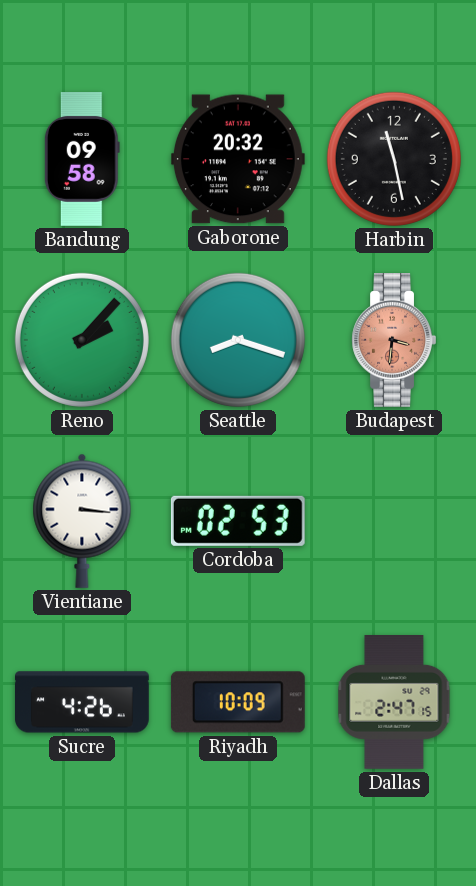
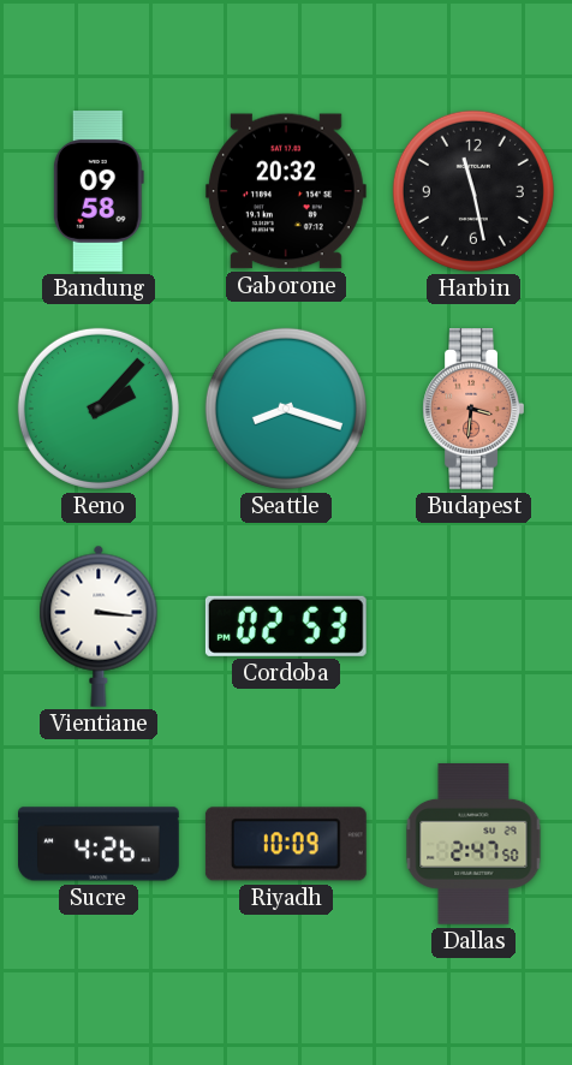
Dallas: 2:47:15 -> 2:47:50 (473, 845)
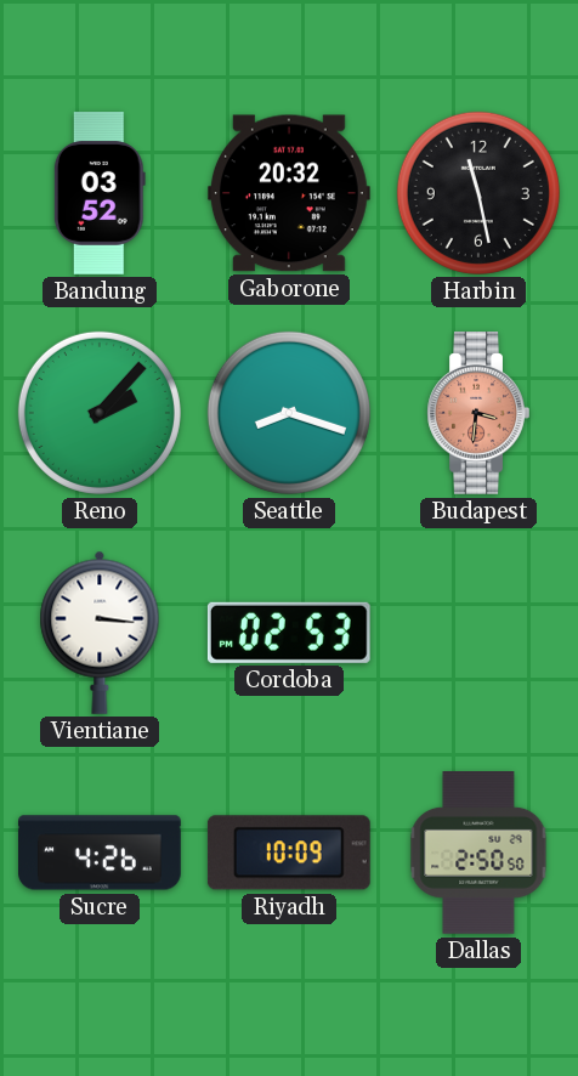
Bandung: 09:58 -> 03:52 (100, 194)
Dallas: 2:47 -> 2:50 (478, 854)
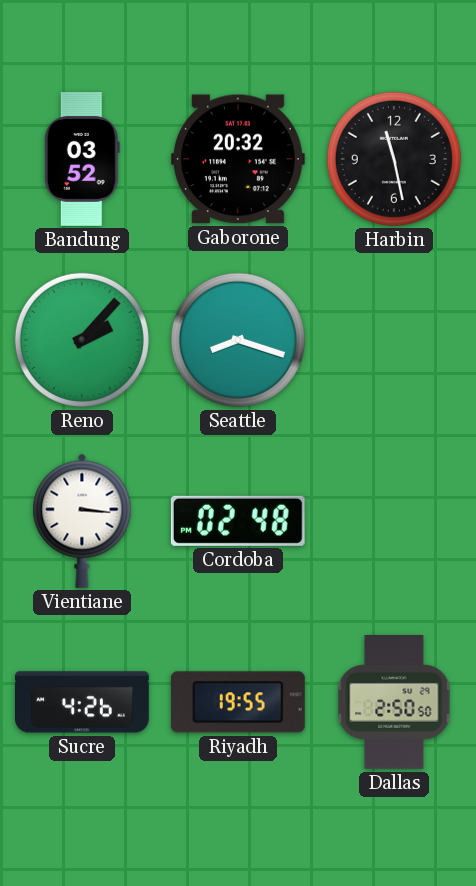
Budapest: 3:31 -> none (478, 414)
Cordoba: 02:53 -> 02:48 (238, 521)
Riyadh: 10:09 -> 19:55 (238, 702)
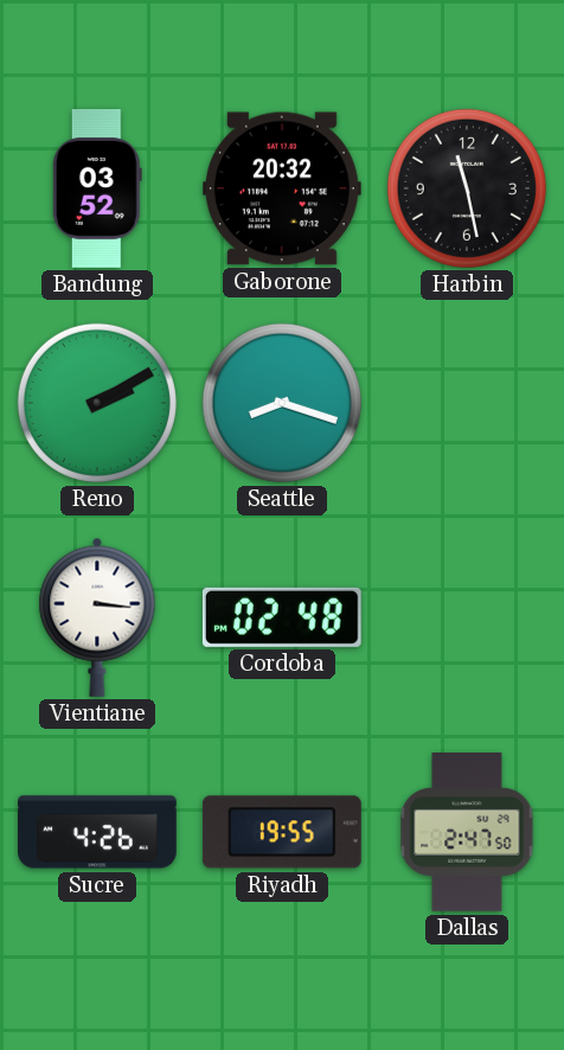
Reno: 2:07 -> 2:10 (97, 403)
Dallas: 2:50 -> 2:47 (467, 833)
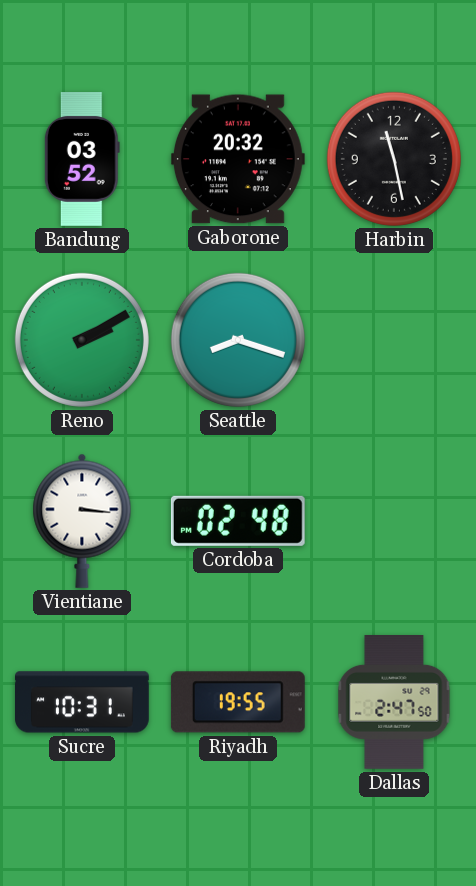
Sucre: 4:26 -> 10:31 (83, 702)
